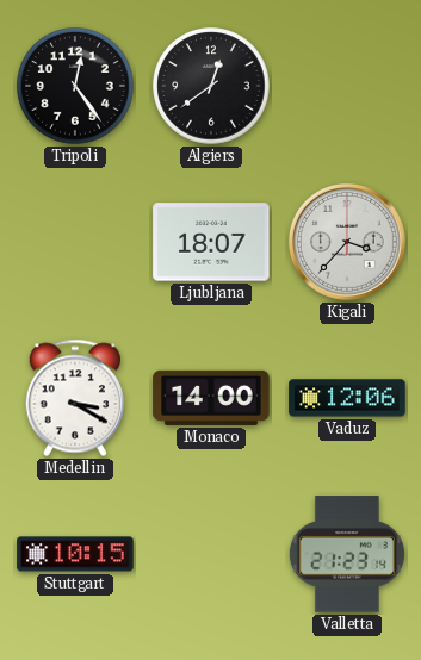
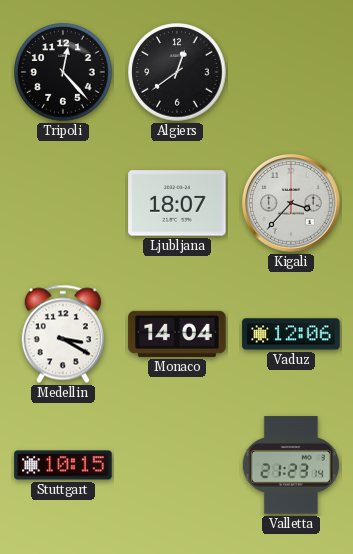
Tripoli: 12:24 -> 12:23 (63, 72)
Monaco: 14:00 -> 14:04 (177, 334)
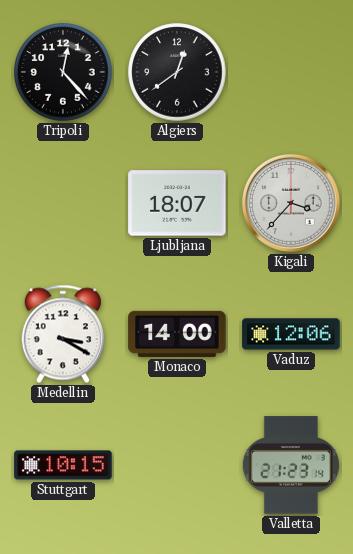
Monaco: 14:04 -> 14:00 (177, 334)
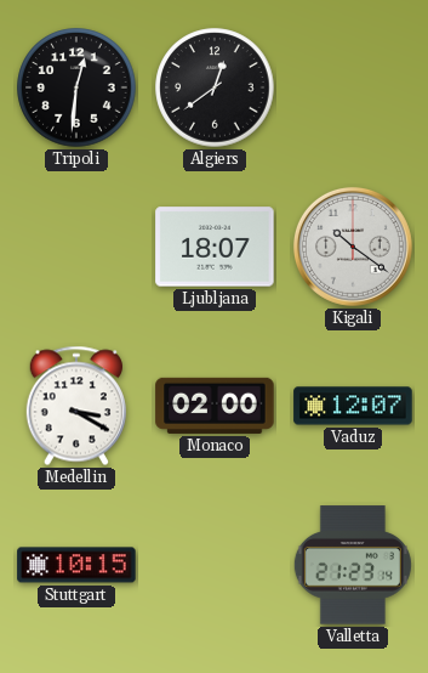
Tripoli: 12:23 -> 12:31 (76, 87)
Kigali: 3:37 -> 10:21 (353, 247)
Monaco: 14:00 -> 02:00 (215, 406)
Vaduz: 12:06 -> 12:07 (353, 406)
